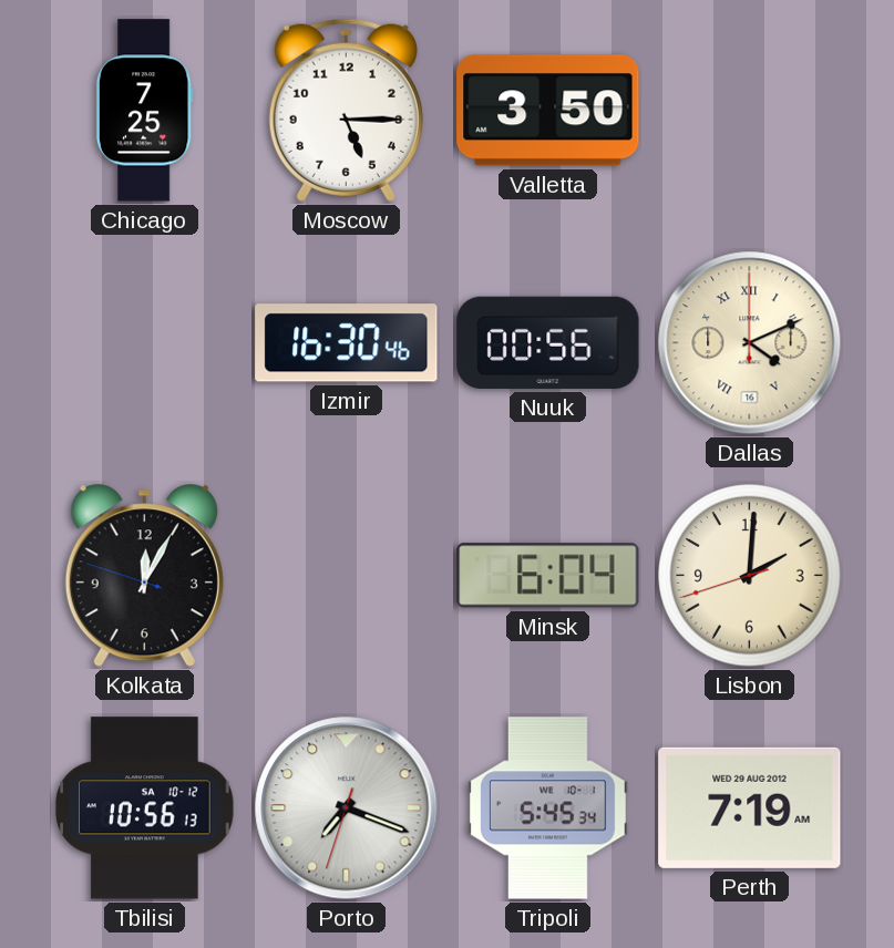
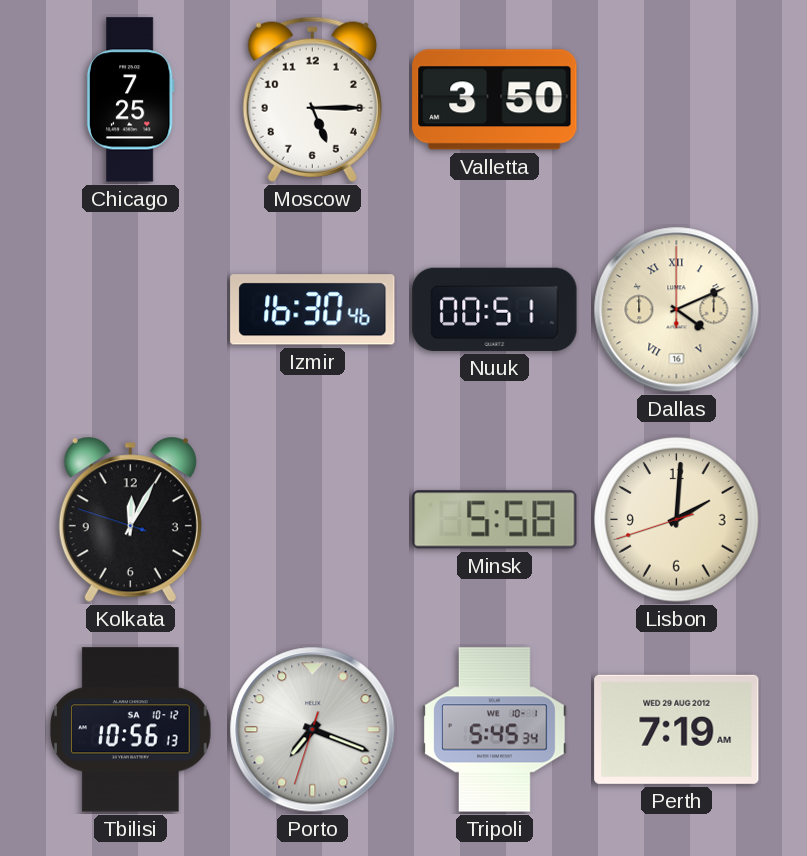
Nuuk: 00:56 -> 00:51 (495, 309)
Minsk: 6:04 -> 5:58 (495, 520)
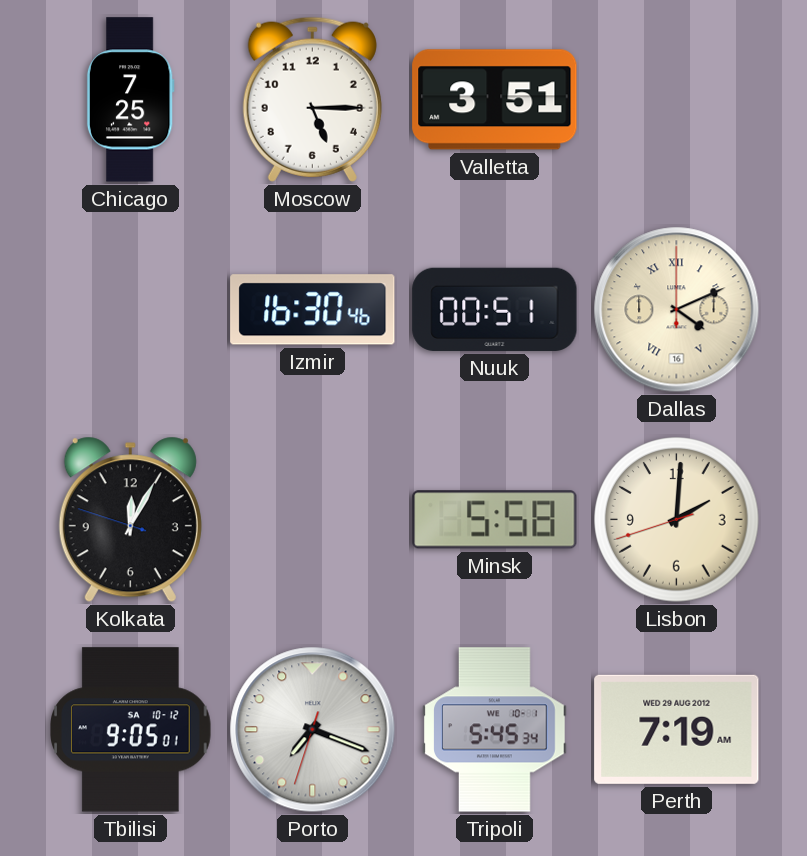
Valletta: 3:50 -> 3:51 (495, 100)
Tbilisi: 10:56 -> 9:05 (131, 730)
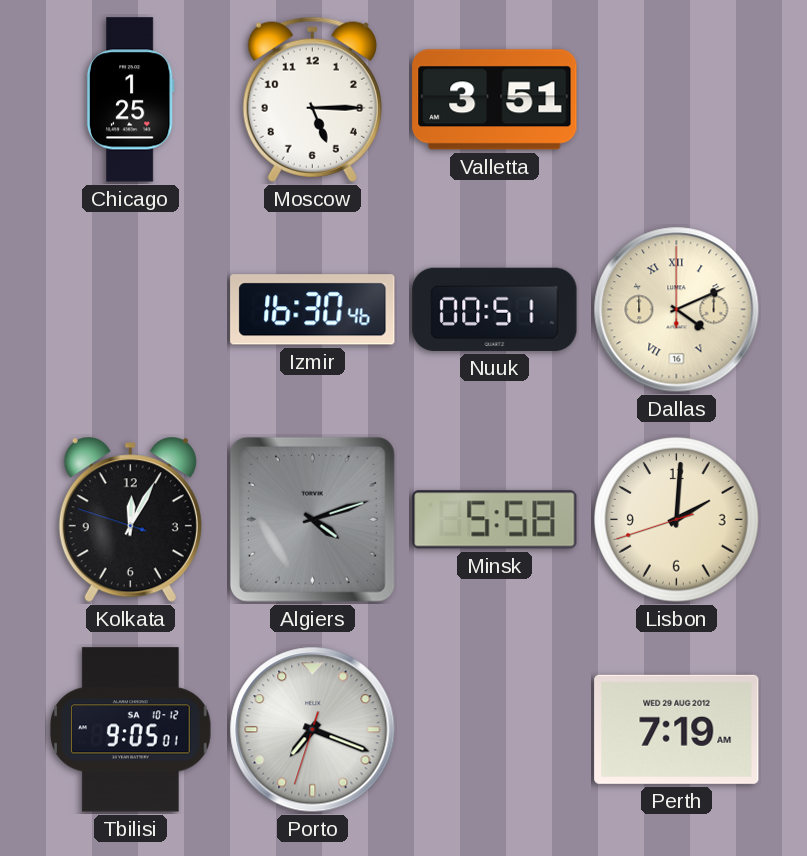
Chicago: 7:25 -> 1:25 (130, 100)
Algiers: none -> 4:12 (312, 519)
Tripoli: 5:45 -> none (495, 730)
